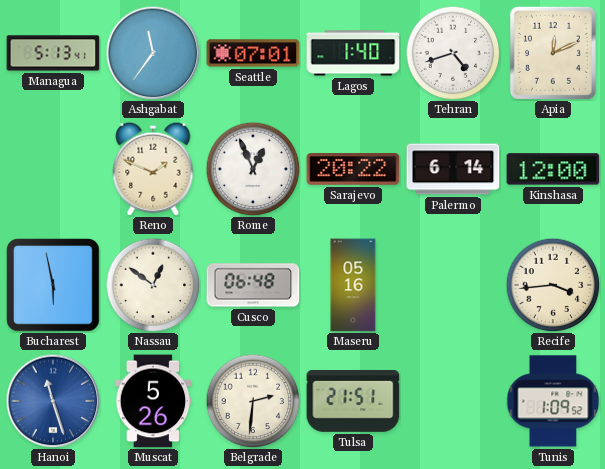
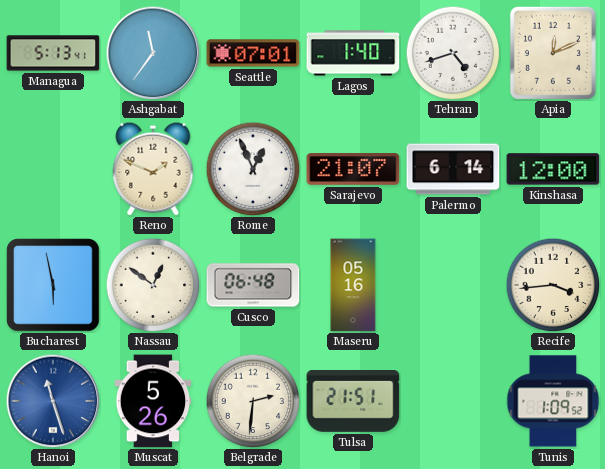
Sarajevo: 20:22 -> 21:07 (353, 169)
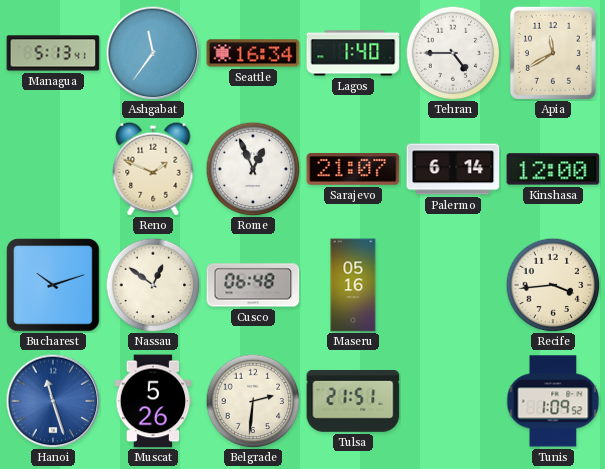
Seattle: 07:01 -> 16:34 (253, 53)
Tehran: 4:42 -> 4:45 (453, 53)
Apia: 12:11 -> 11:40 (553, 53)
Bucharest: 5:58 -> 10:12 (53, 285)
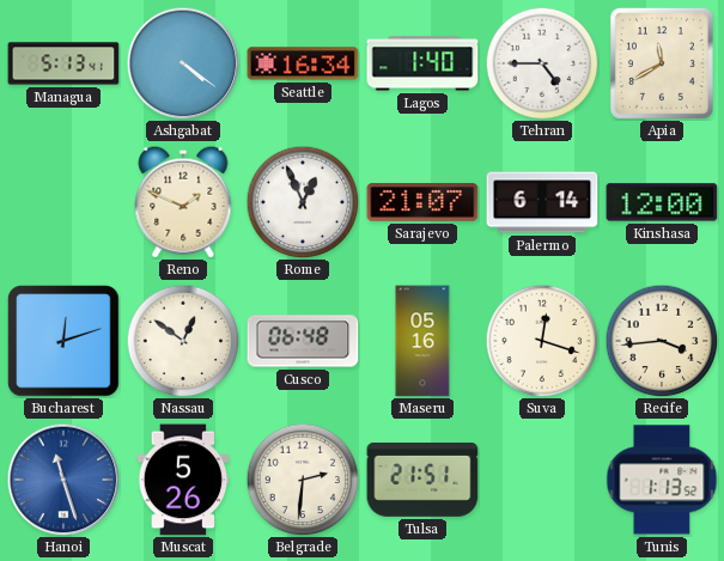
Ashgabat: 11:36 -> 4:21 (183, 63)
Bucharest: 10:12 -> 12:12 (63, 341)
Suva: none -> 12:18 (542, 341)
Tunis: 1:09 -> 1:13 (662, 480)
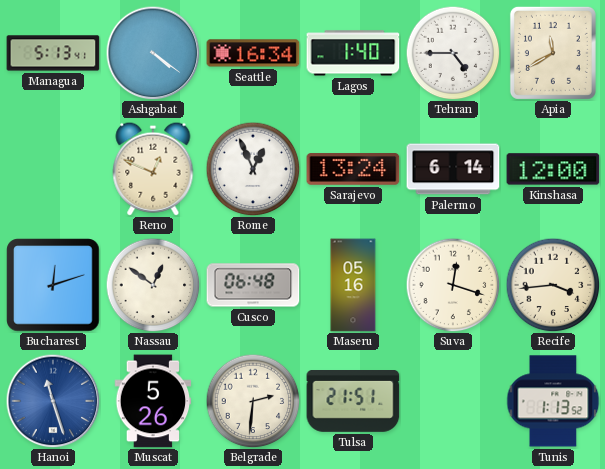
Reno: 1:49 -> 12:49 (153, 169)
Sarajevo: 21:07 -> 13:24 (353, 169)
